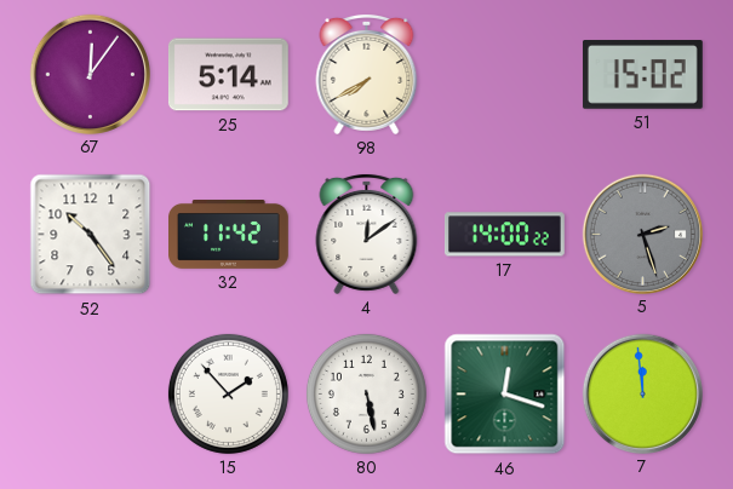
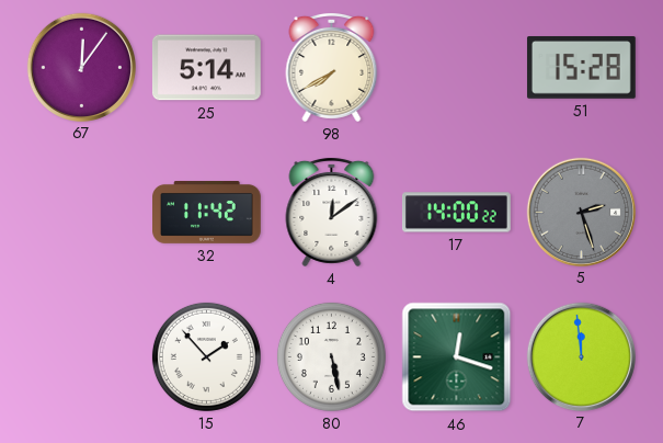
51: 15:02 -> 15:28 (581, 68)
52: 10:24 -> none (91, 235)
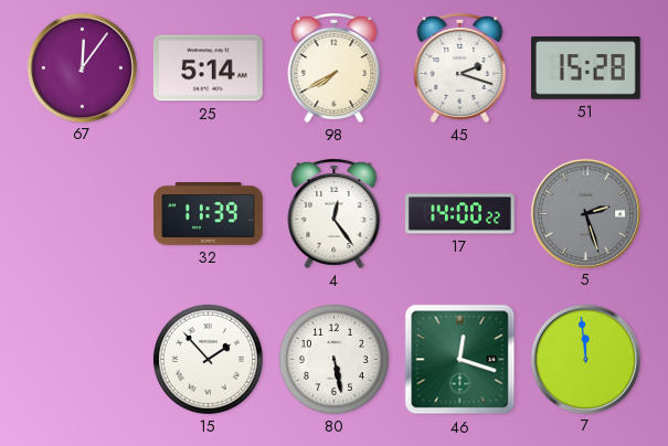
45: none -> 2:18 (460, 67)
32: 11:42 -> 11:39 (209, 214)
4: 12:09 -> 12:24 (335, 213)
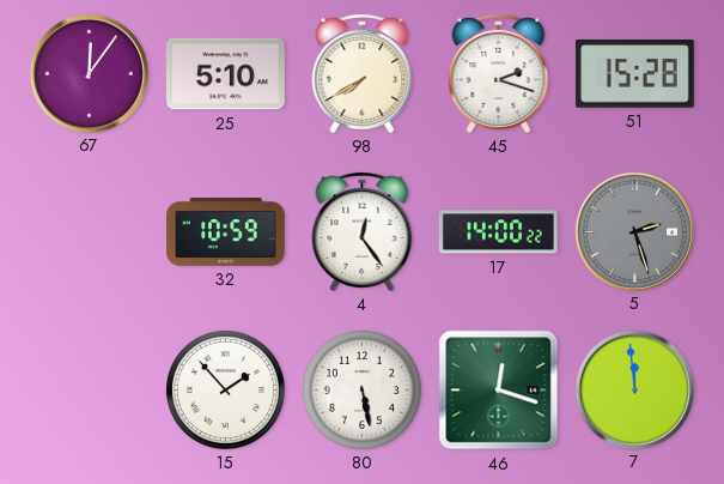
25: 5:14 -> 5:10 (225, 74)
32: 11:39 -> 10:59 (226, 232)
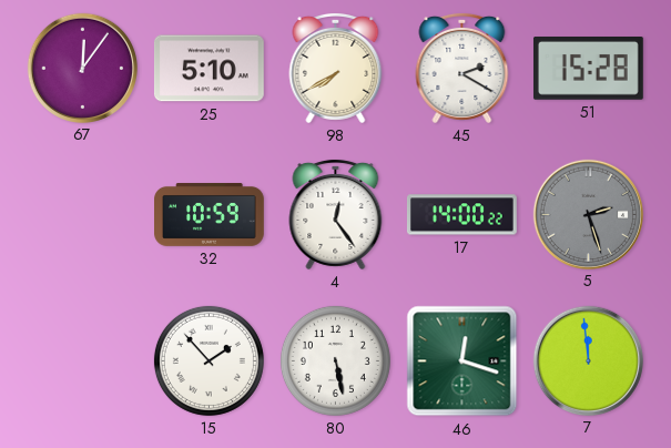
45: 2:18 -> 2:20 (462, 68)
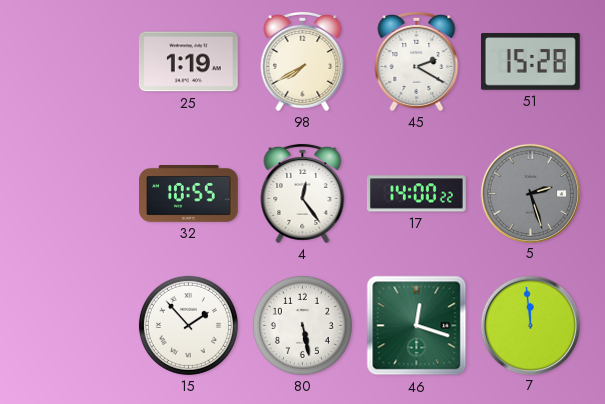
67: 12:06 -> none (82, 68)
25: 5:10 -> 1:19 (188, 62)
32: 10:59 -> 10:55 (189, 194)
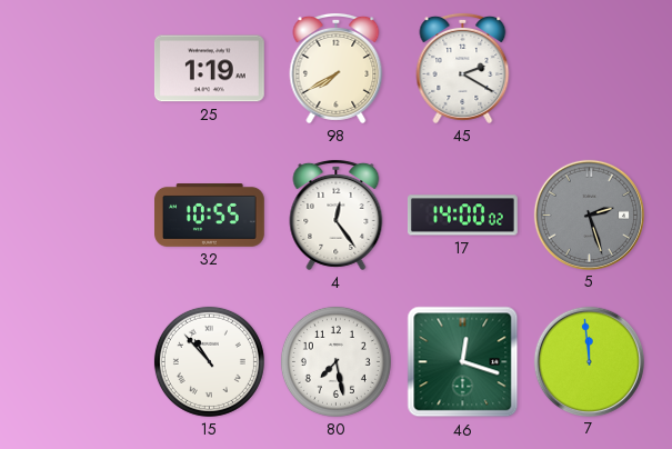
51: 15:28 -> none (530, 62)
17: 14:00:22 -> 14:00:02 (462, 216)
15: 1:53 -> 10:53 (209, 361)
80: 5:28 -> 7:28 (335, 361)
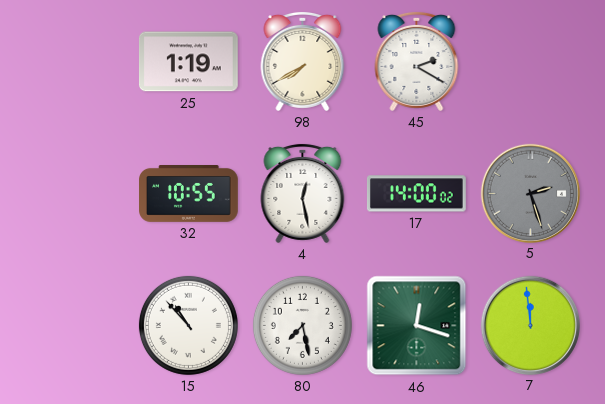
4: 12:24 -> 12:28 (303, 193)
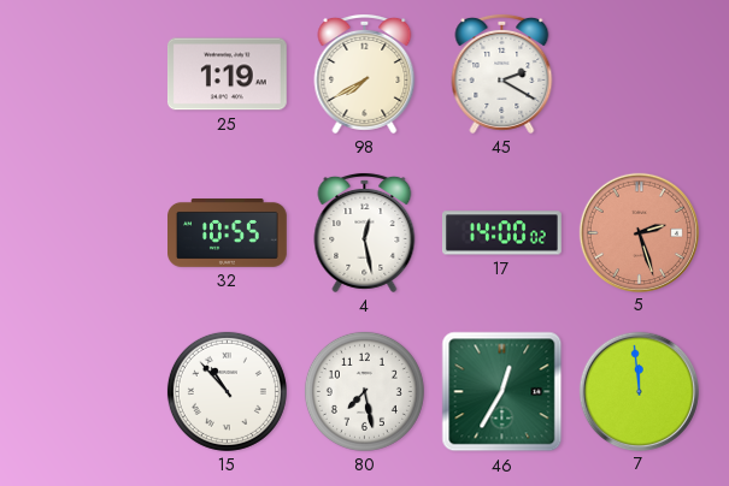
5 dial: grey -> salmon (639, 232)
46: 12:18 -> 12:35 (502, 392)
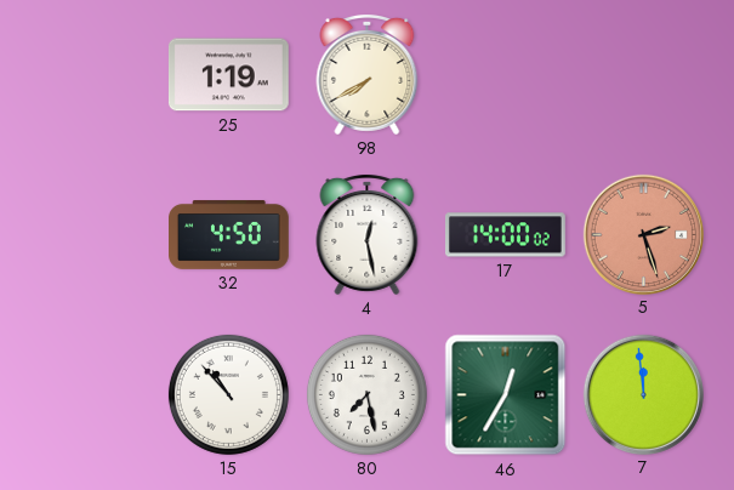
45: 2:20 -> none (502, 73)
32: 10:55 -> 4:50 (229, 235)
